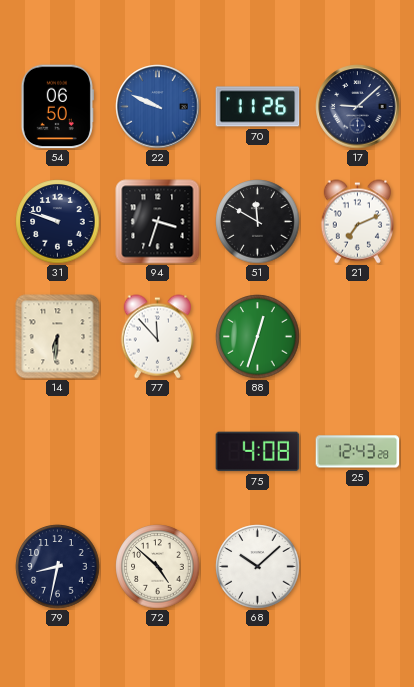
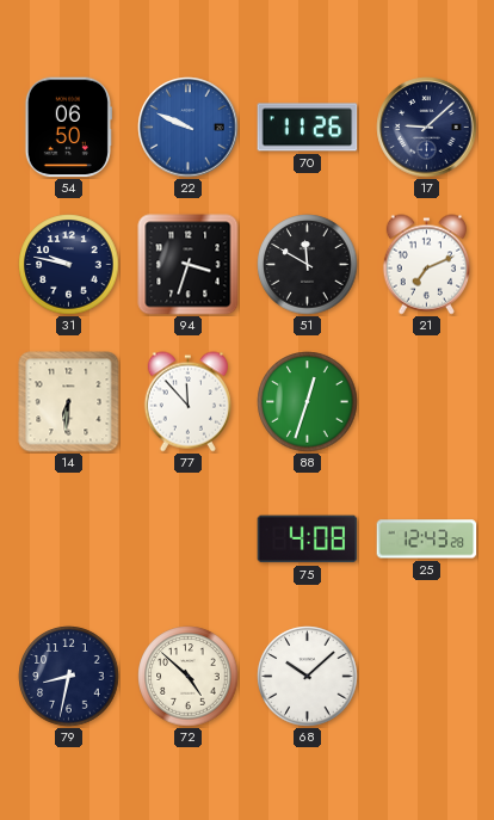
31: 9:48 -> 9:47 (69, 265)
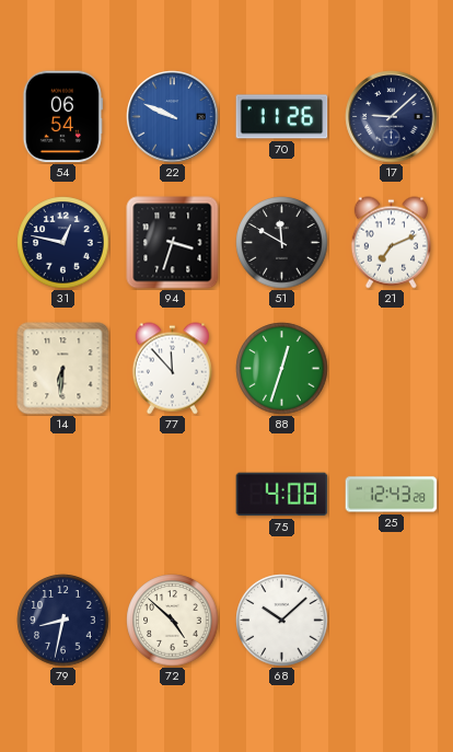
54: 06:50 -> 06:54 (62, 117)
31: 9:47 -> 12:47 (63, 243)
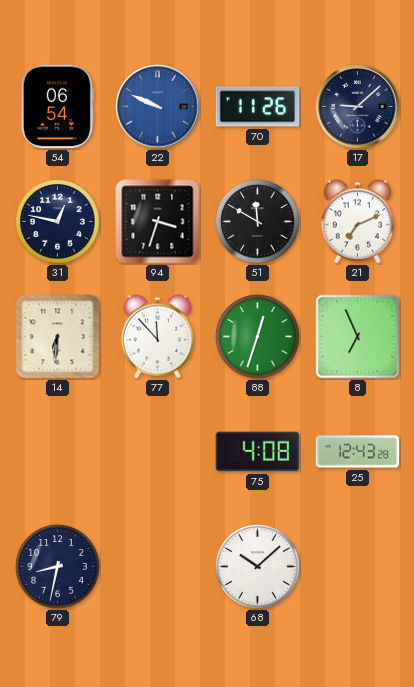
8: none -> 6:56 (358, 337)
72: 4:52 -> none (173, 621)
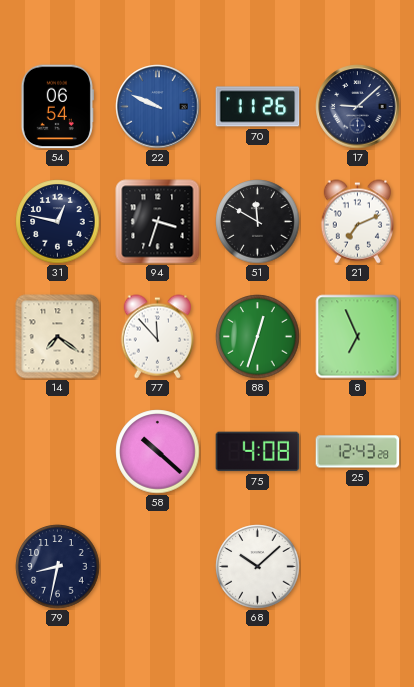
14: 6:31 -> 7:21 (58, 337)
58: none -> 10:22 (158, 452)
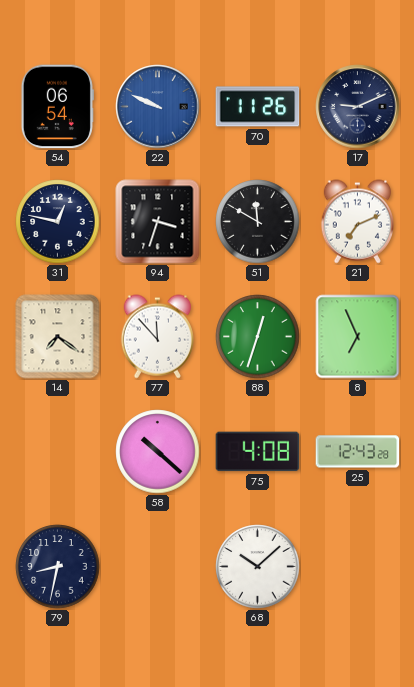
17: 9:08 -> 9:11 (358, 107)
